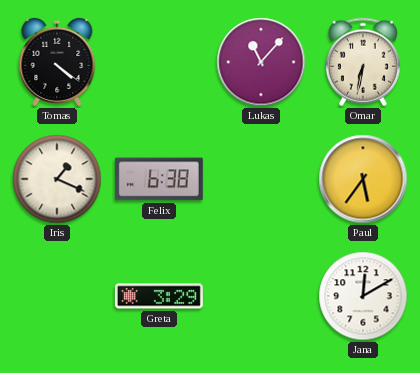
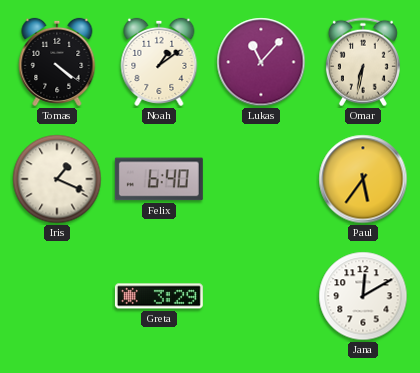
Noah: none -> 1:09 (159, 62)
Felix: 6:38 -> 6:40 (159, 179)
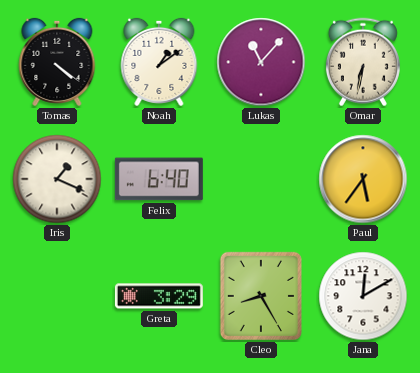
Cleo: none -> 8:25 (261, 296)
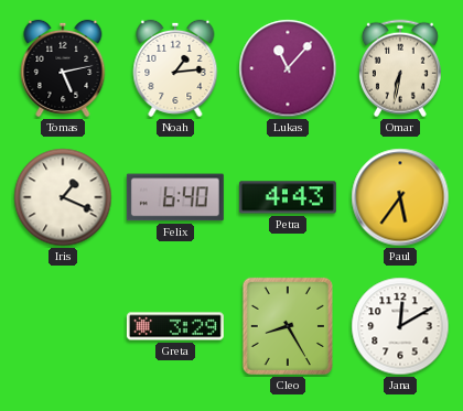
Tomas: 4:21 -> 5:13 (63, 68)
Noah: 1:09 -> 1:14 (175, 68)
Petra: none -> 4:43 (288, 197)
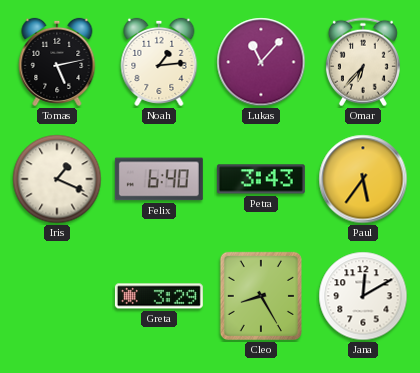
Omar: 6:32 -> 6:37 (363, 62)
Petra: 4:43 -> 3:43 (261, 179)
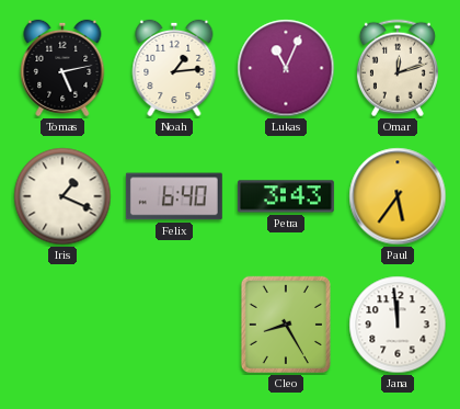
Lukas: 11:07 -> 11:04 (286, 68)
Omar: 6:37 -> 12:12 (398, 68)
Greta: 3:29 -> none (159, 296)
Jana: 12:10 -> 11:59 (398, 325)
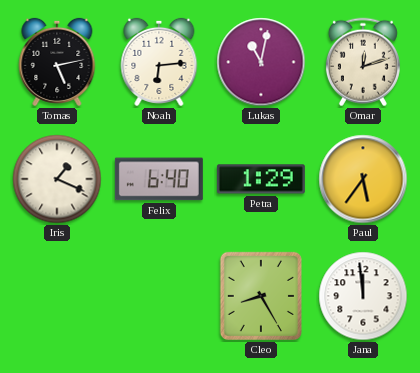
Noah: 1:14 -> 6:14 (159, 62)
Lukas: 11:04 -> 11:02 (261, 62)
Petra: 3:43 -> 1:29 (261, 179)
